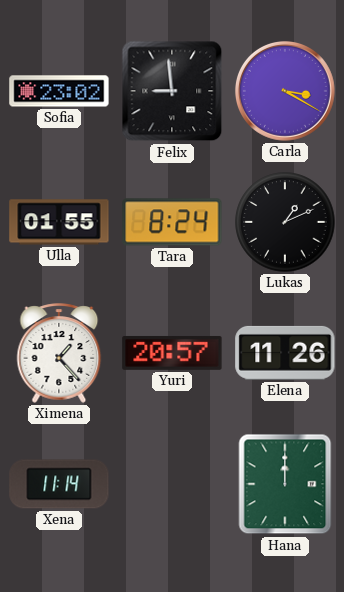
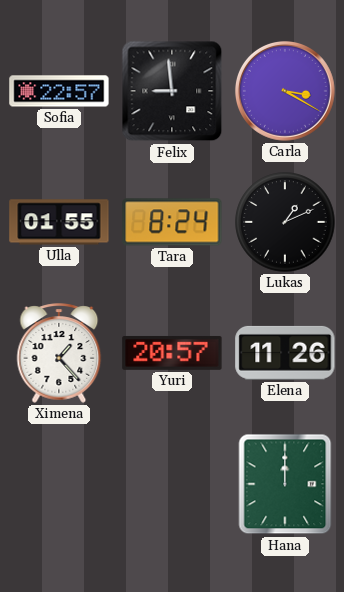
Sofia: 23:02 -> 22:57 (59, 91)
Xena: 11:14 -> none (59, 484)
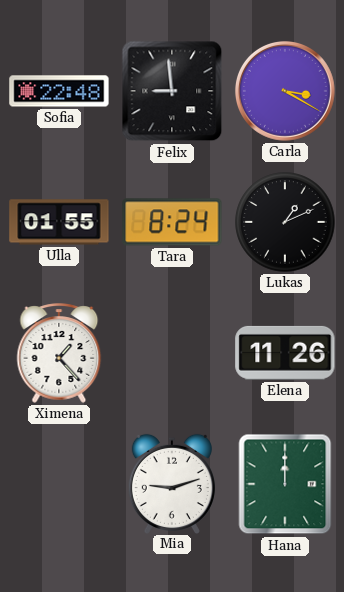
Sofia: 22:57 -> 22:48 (59, 91)
Yuri: 20:57 -> none (172, 353)
Mia: none -> 9:12 (172, 483)
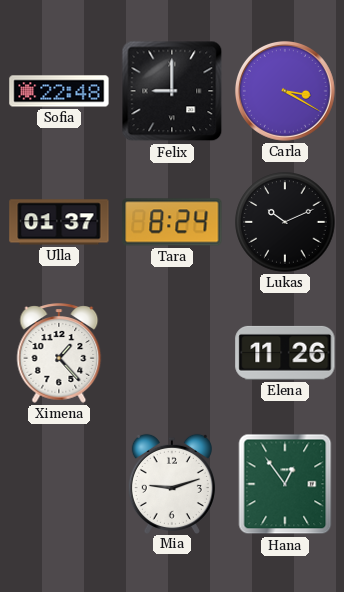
Felix: 8:59 -> 9:00 (172, 91)
Ulla: 01:55 -> 01:37 (59, 222)
Lukas: 1:11 -> 10:11 (285, 222)
Hana: 12:00 -> 12:54 (285, 484)
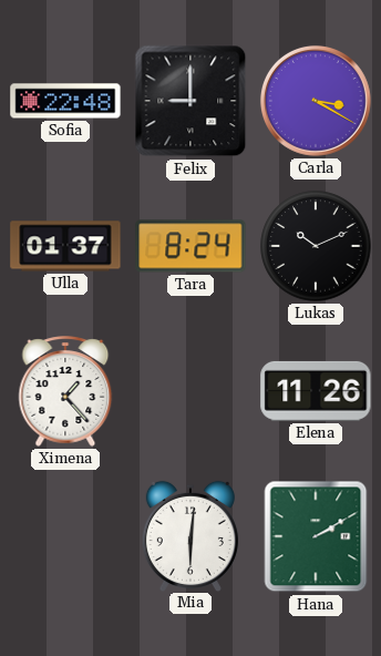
Mia: 9:12 -> 6:01 (190, 535)
Hana: 12:54 -> 2:10 (316, 536)
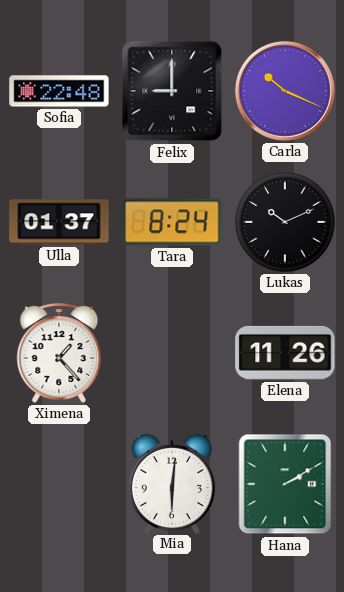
Carla: 3:20 -> 10:19 (285, 91)
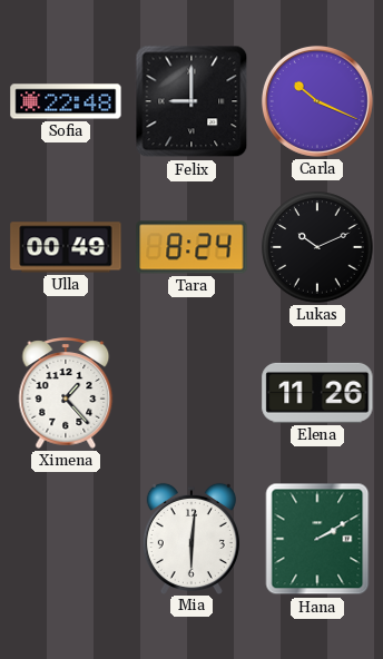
Ulla: 01:37 -> 00:49 (66, 247)
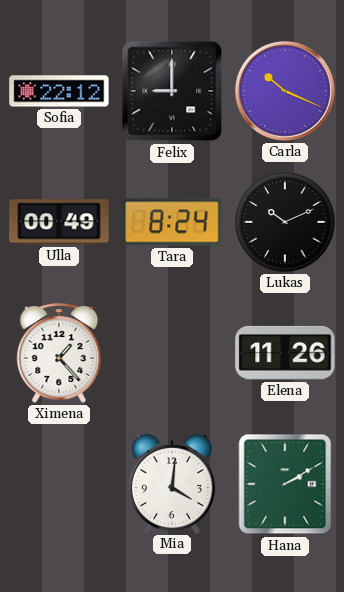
Sofia: 22:48 -> 22:12 (59, 91)
Mia: 6:01 -> 4:01 (172, 483)
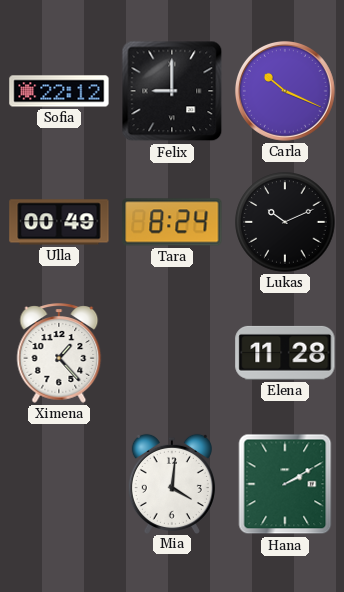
Elena: 11:26 -> 11:28 (285, 353)
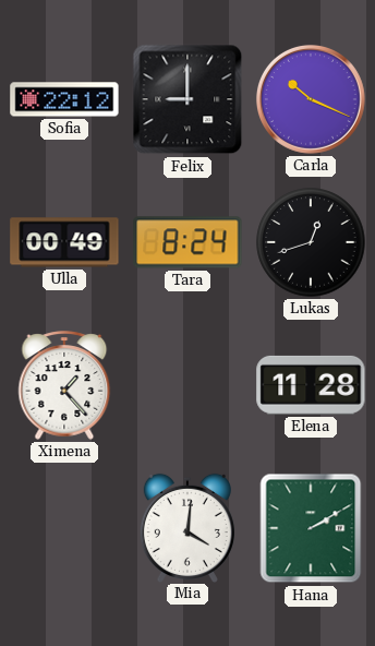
Lukas: 10:11 -> 12:42 (311, 242)
